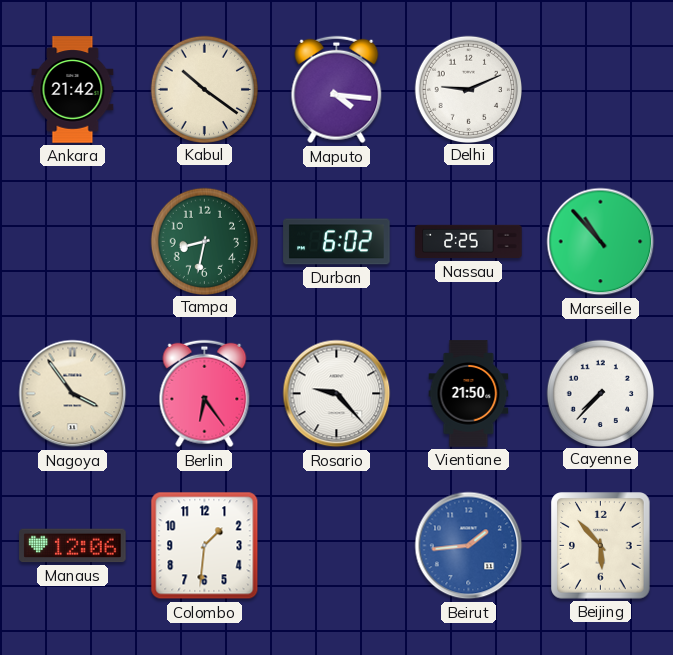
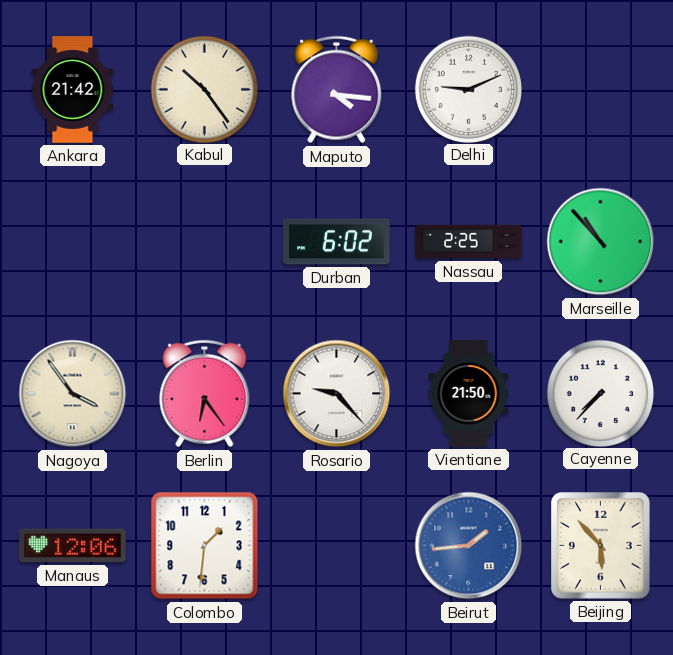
Kabul: 10:21 -> 10:24 (204, 89)
Tampa: 8:32 -> none (204, 241)
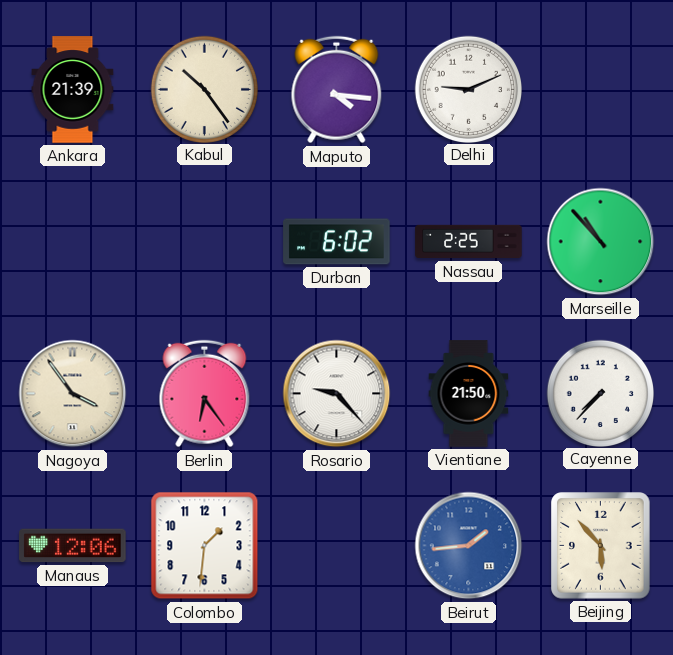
Ankara: 21:42 -> 21:39 (73, 90)
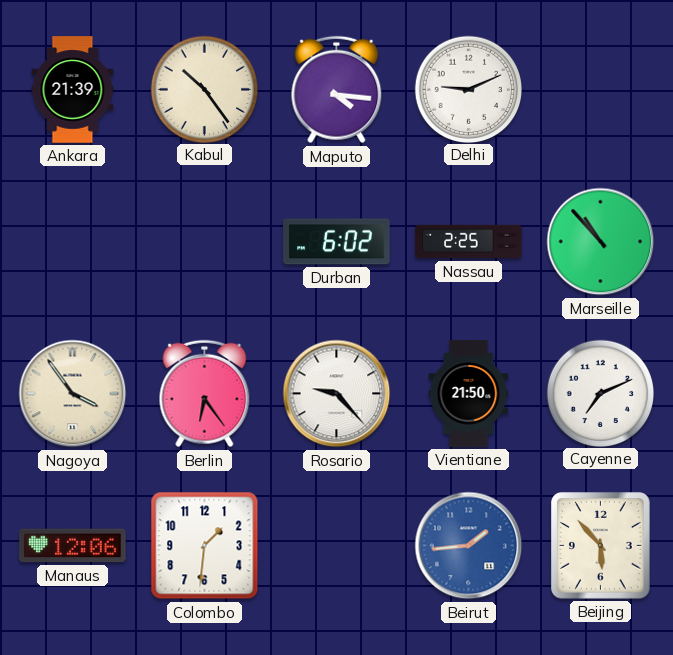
Cayenne: 7:37 -> 7:11 (600, 393)
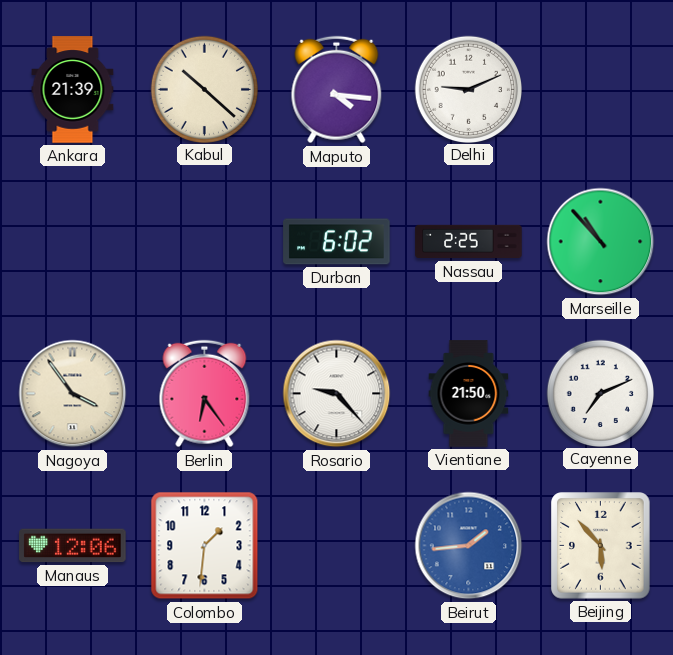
Kabul: 10:24 -> 10:22 (204, 89)
